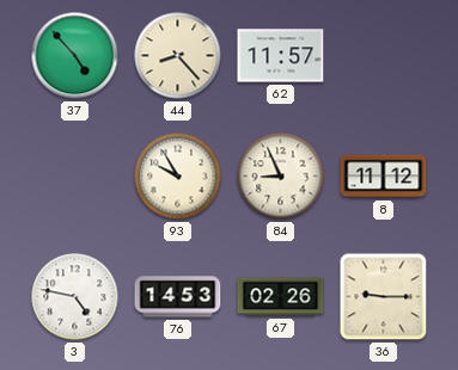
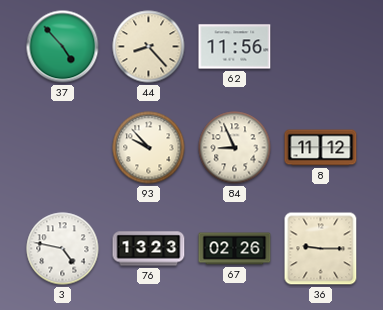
62: 11:57 -> 11:56 (235, 47)
93: 9:55 -> 9:53 (149, 148)
76: 14:53 -> 13:23 (149, 249)
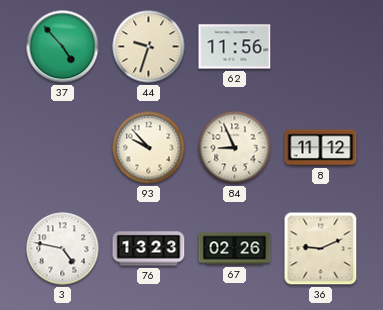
44: 8:23 -> 9:33 (149, 47)
36: 9:15 -> 9:11 (321, 249)
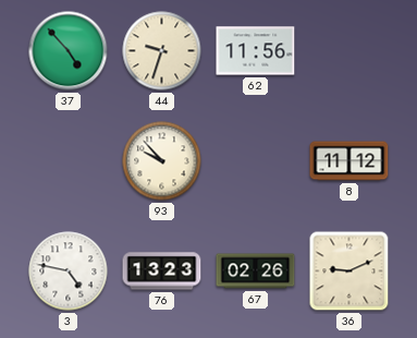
84: 8:56 -> none (235, 148)
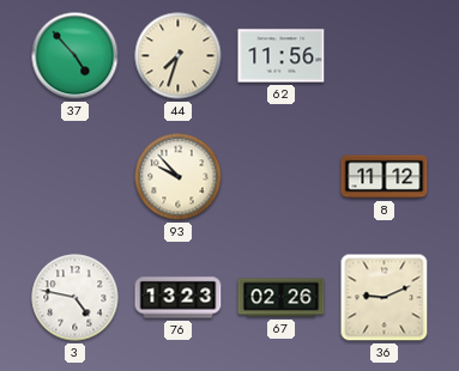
44: 9:33 -> 7:33 (179, 56)
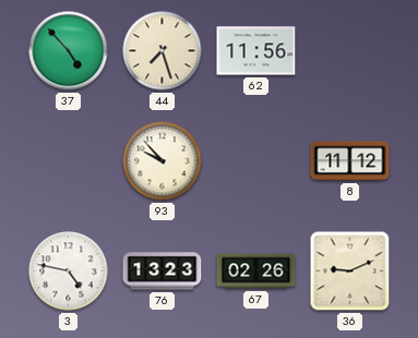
44: 7:33 -> 7:27 (163, 51)
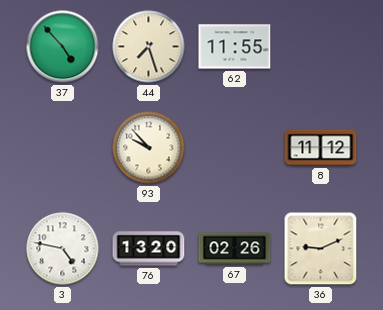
62: 11:56 -> 11:55 (235, 47)
76: 13:23 -> 13:20 (149, 249)
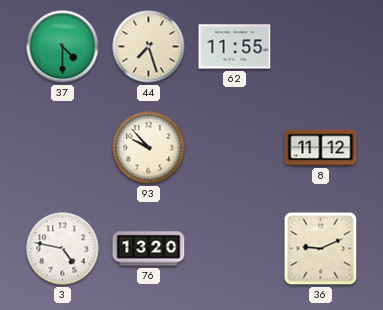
37: 4:53 -> 4:30 (63, 47)
67: 02:26 -> none (235, 249)
